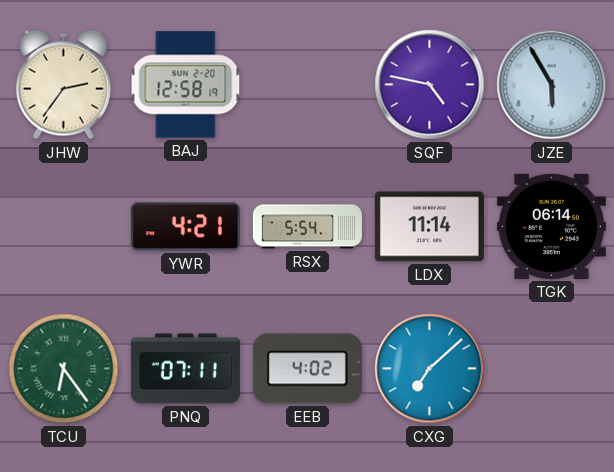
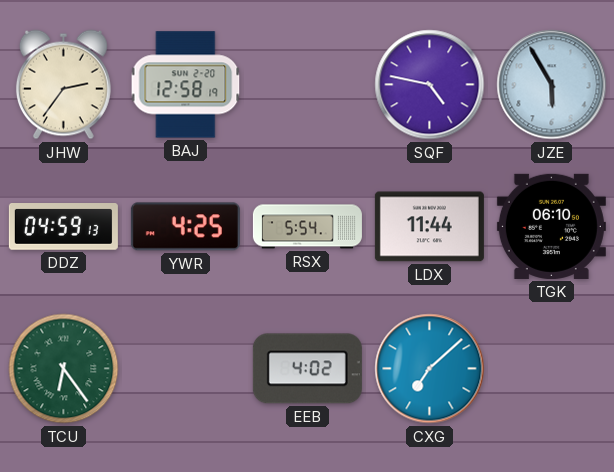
DDZ: none -> 04:59 (63, 227)
YWR: 4:21 -> 4:25 (185, 227)
LDX: 11:14 -> 11:44 (429, 227)
TGK: 06:14 -> 06:10 (551, 226)
PNQ: 07:11 -> none (185, 369)
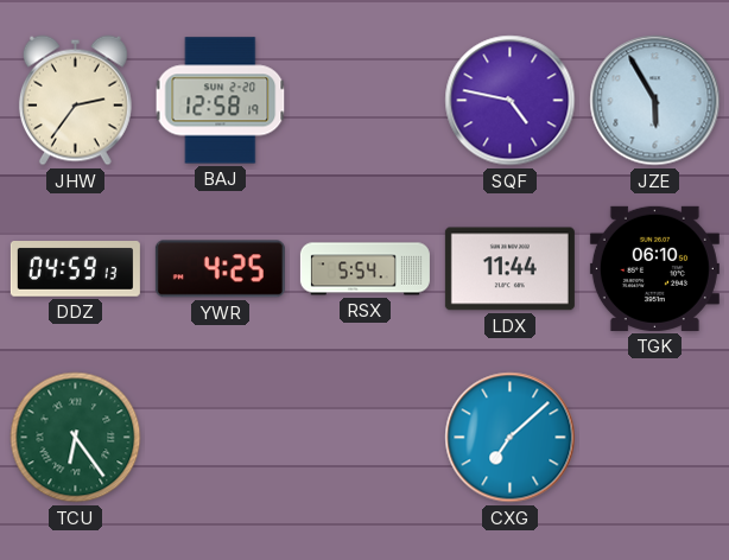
EEB: 4:02 -> none (307, 369)
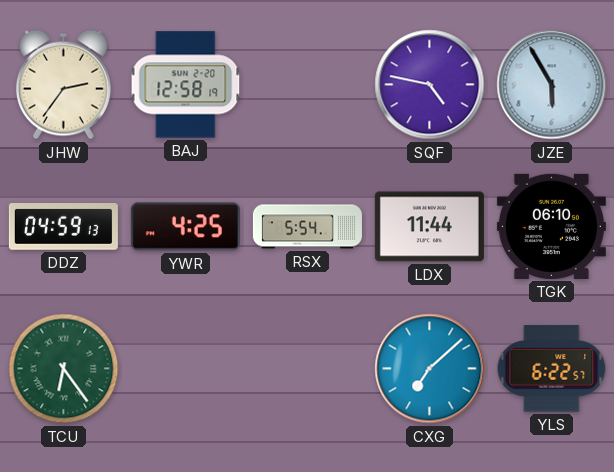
YLS: none -> 6:22 (552, 369)
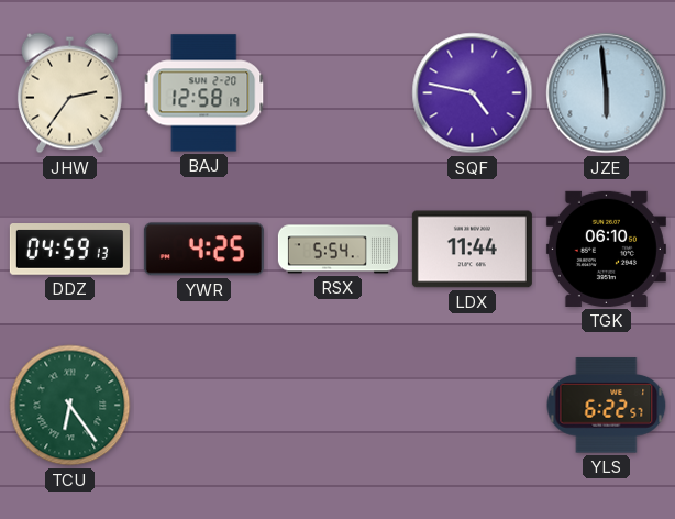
JZE: 5:55 -> 5:59 (607, 93)
CXG: 7:08 -> none (430, 369)
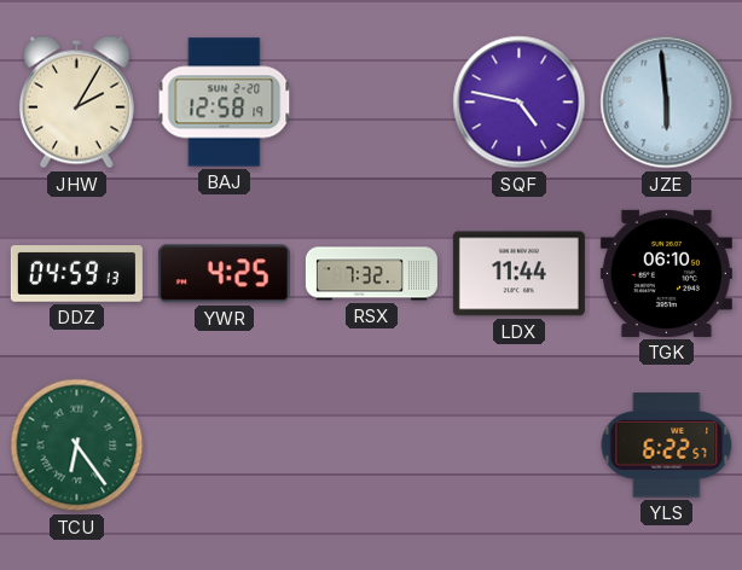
JHW: 2:36 -> 2:05 (76, 103)
RSX: 5:54 -> 7:32 (371, 274)
